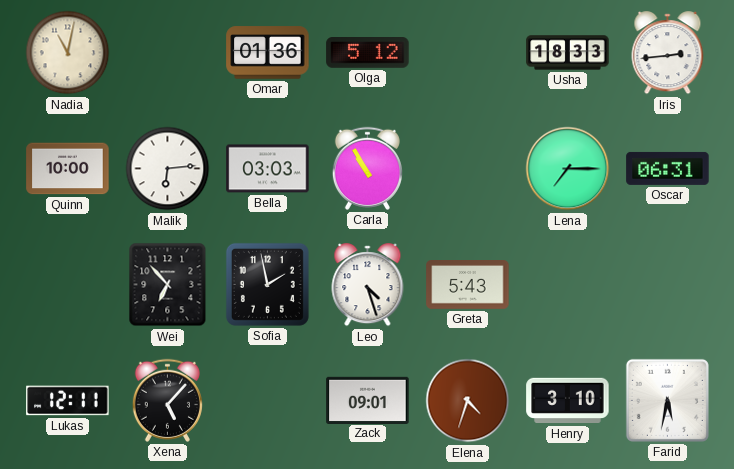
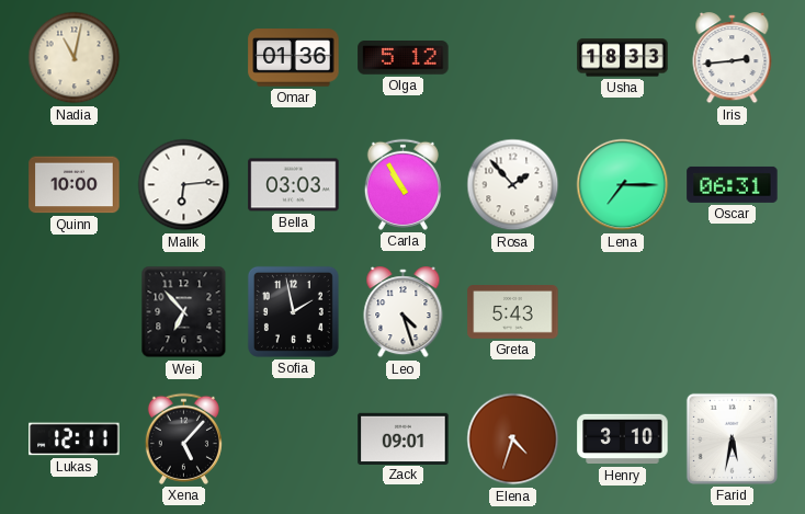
Rosa: none -> 1:53 (513, 185)
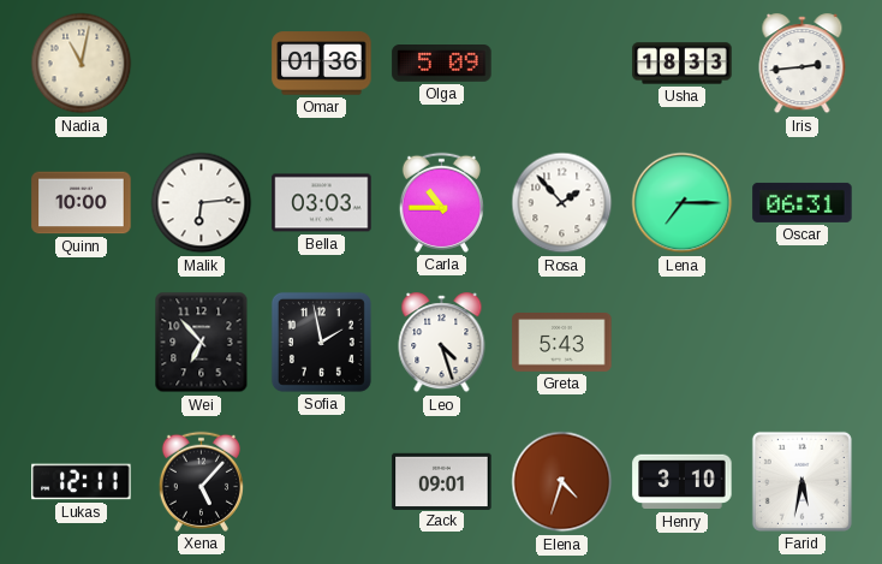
Olga: 5:12 -> 5:09 (442, 64)
Carla: 10:55 -> 10:45 (441, 202)
